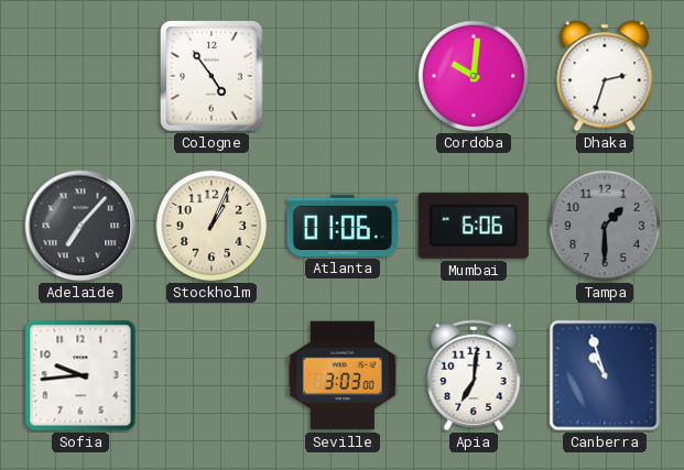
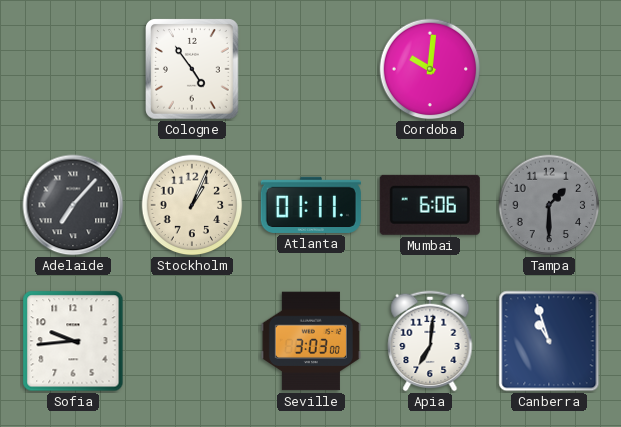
Dhaka: 2:33 -> none (605, 76)
Atlanta: 01:06 -> 01:11 (311, 205)
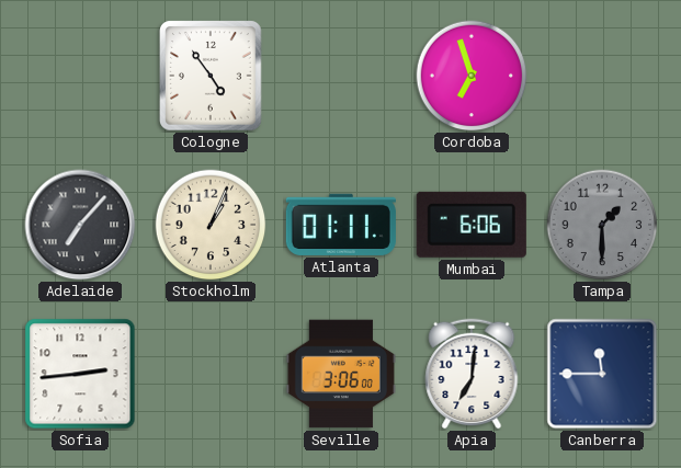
Cordoba: 10:01 -> 6:57 (472, 76)
Sofia: 9:44 -> 2:44 (80, 374)
Seville: 3:03 -> 3:06 (341, 374)
Canberra: 10:57 -> 11:45 (602, 374)
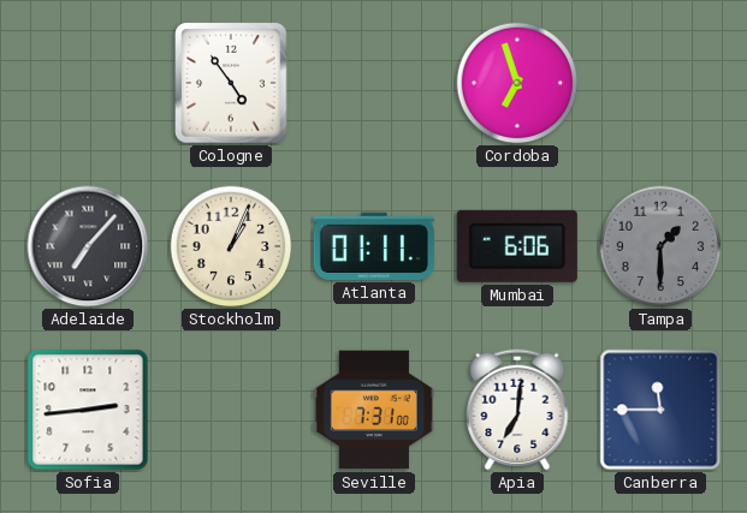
Seville: 3:06 -> 7:31 (374, 410)
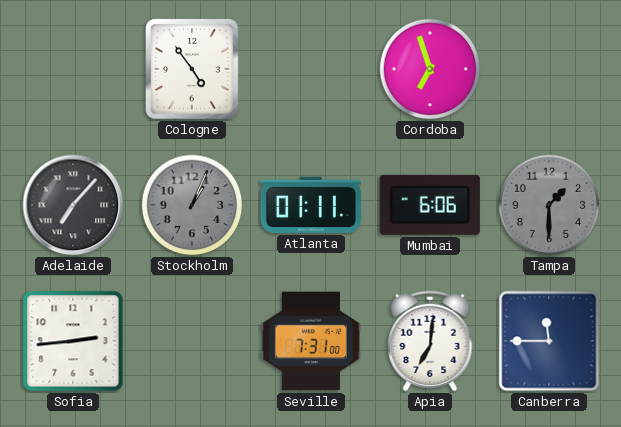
Stockholm dial: cream -> grey (192, 205)
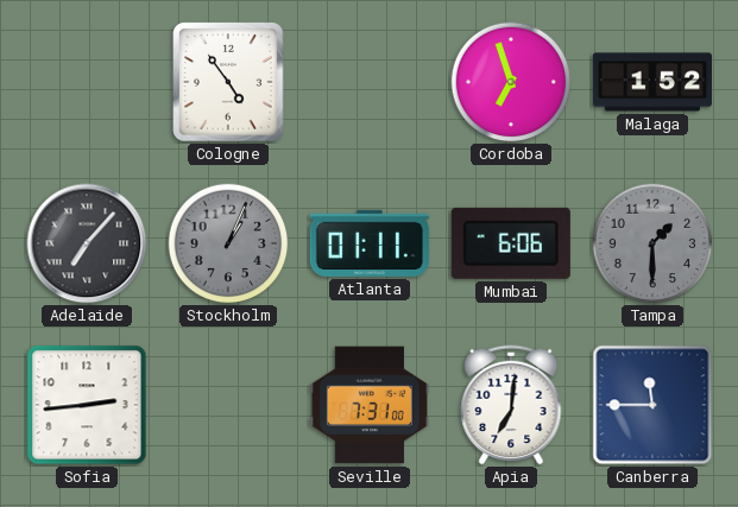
Malaga: none -> 1:52 (652, 82)
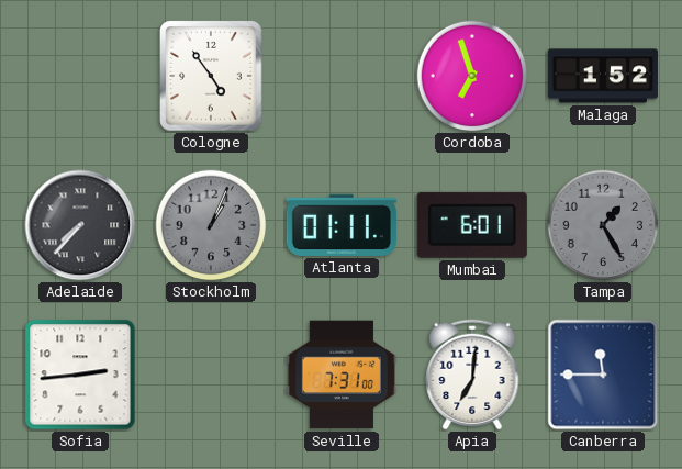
Adelaide: 7:07 -> 7:37 (80, 225)
Mumbai: 6:06 -> 6:01 (472, 225)
Tampa: 1:30 -> 1:25 (603, 225)
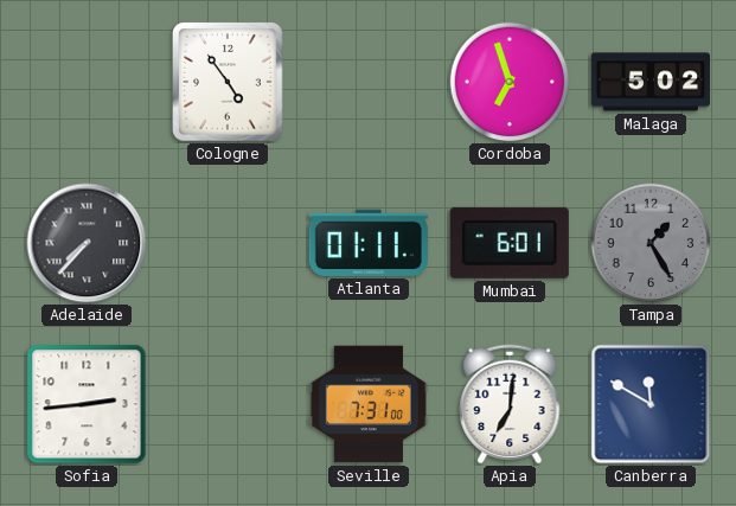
Malaga: 1:52 -> 5:02 (651, 82)
Stockholm: 1:04 -> none (211, 225)
Canberra: 11:45 -> 11:50 (651, 404)
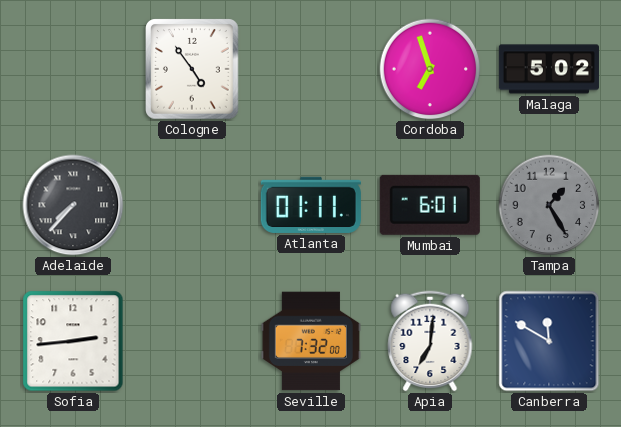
Seville: 7:31 -> 7:32 (311, 341)
